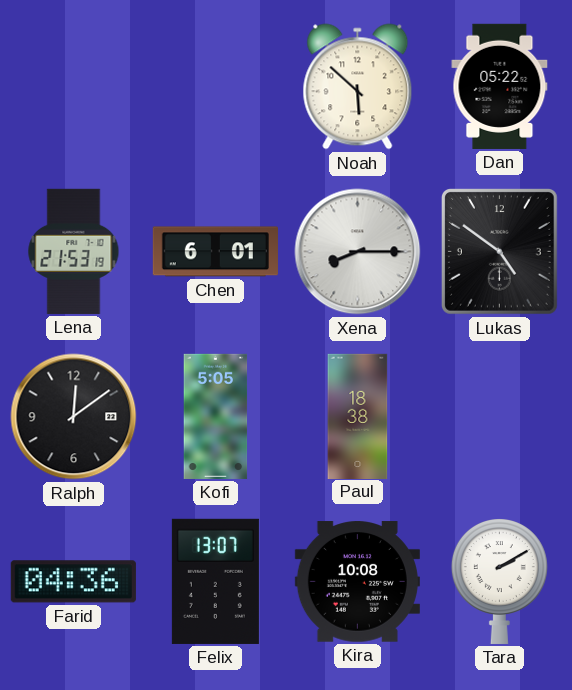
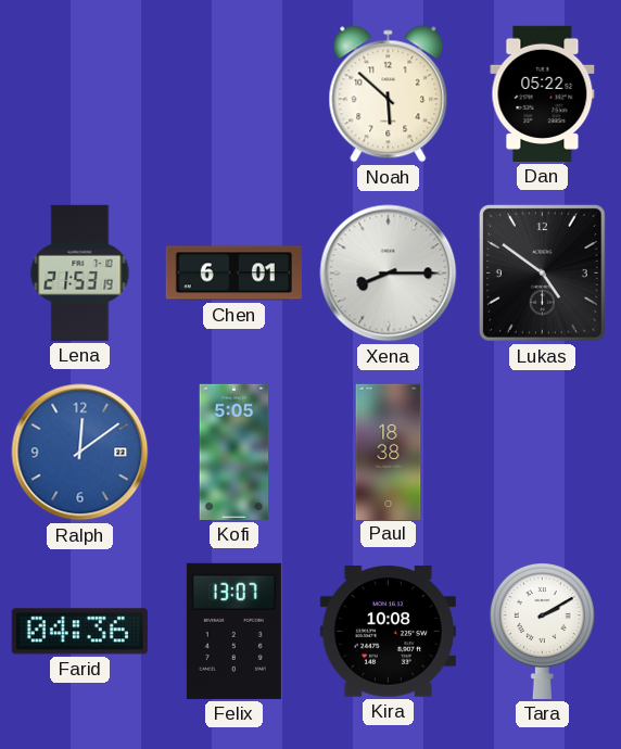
Ralph dial: black -> blue (80, 453)
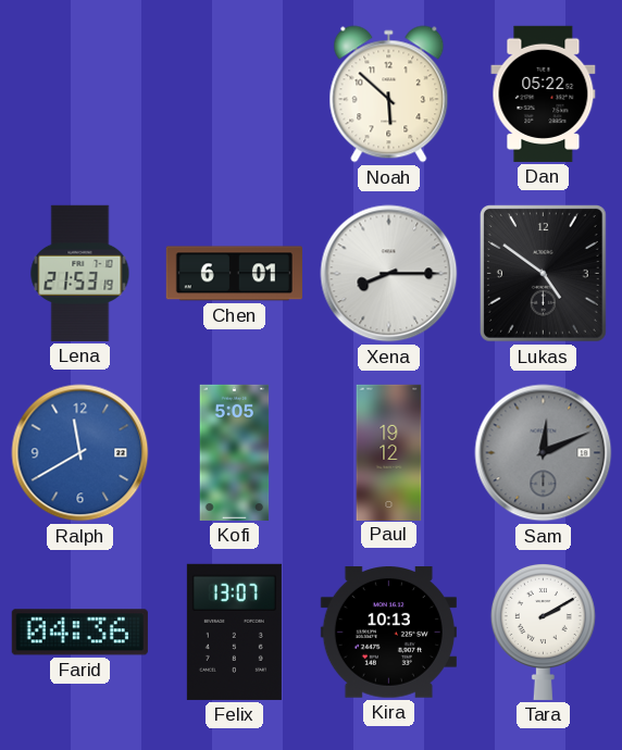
Ralph: 12:09 -> 11:40 (80, 453)
Paul: 18:38 -> 19:12 (389, 452)
Sam: none -> 12:11 (544, 453)
Kira: 10:08 -> 10:13 (388, 633)
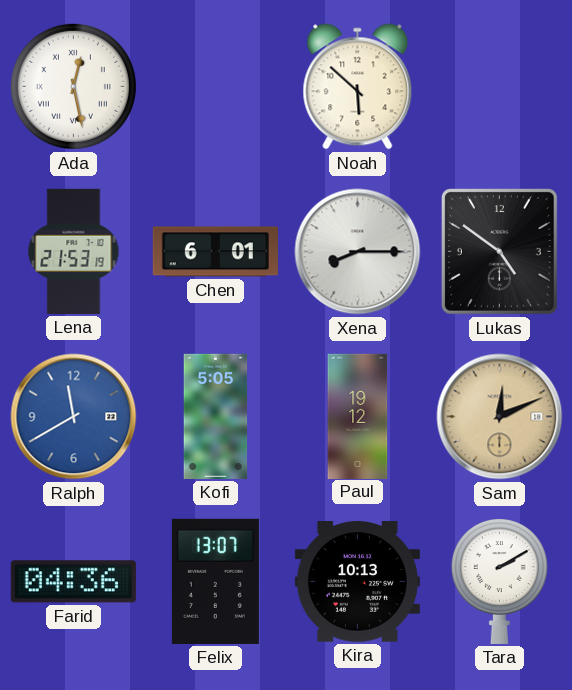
Ada: none -> 12:28 (73, 86)
Dan: 05:22 -> none (544, 93)
Sam dial: grey -> champagne (500, 417)
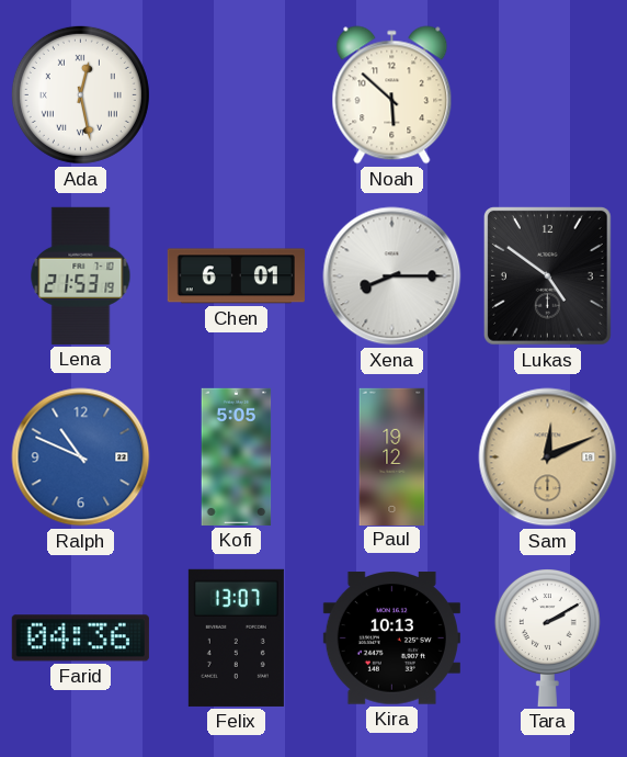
Ralph: 11:40 -> 10:49 (81, 457)
